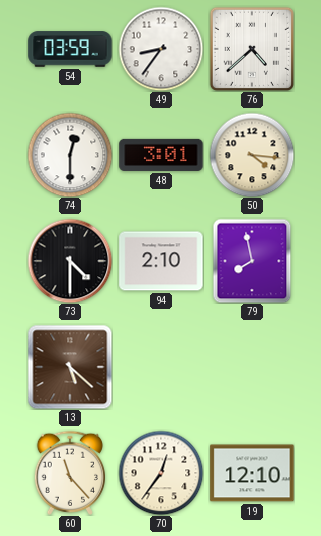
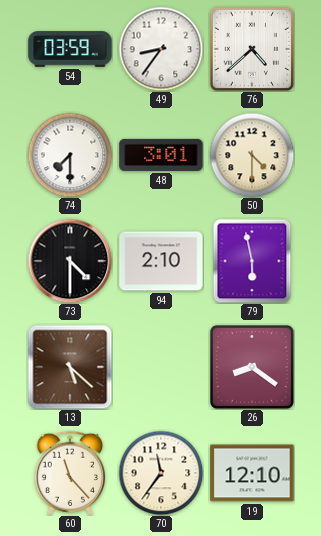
74: 12:30 -> 7:30 (70, 155)
50: 4:16 -> 4:30 (252, 155)
79: 7:58 -> 5:58 (252, 261)
26: none -> 8:21 (252, 367)
70: 12:36 -> 11:36 (161, 473)
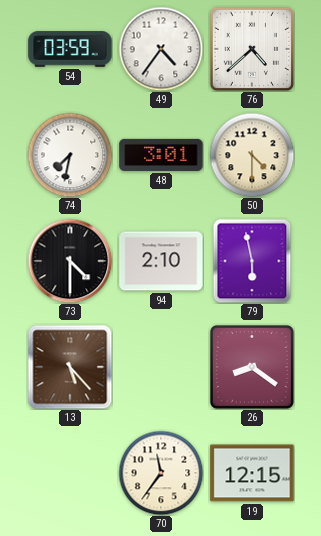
49: 8:36 -> 4:36 (161, 49)
74: 7:30 -> 7:32 (70, 155)
13: 5:22 -> 5:23 (70, 367)
60: 11:23 -> none (69, 473)
19: 12:10 -> 12:15 (252, 473)
